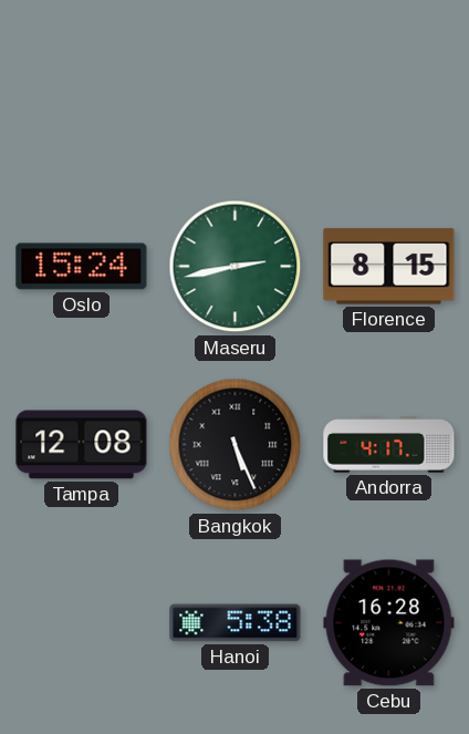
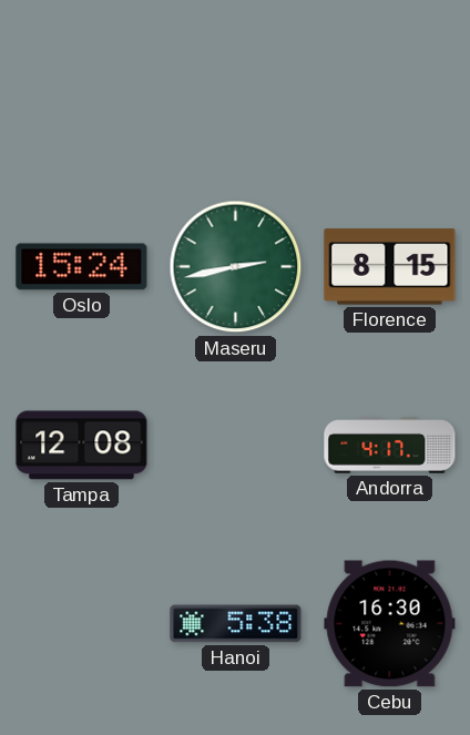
Bangkok: 5:26 -> none (236, 445)
Cebu: 16:28 -> 16:30 (390, 624)
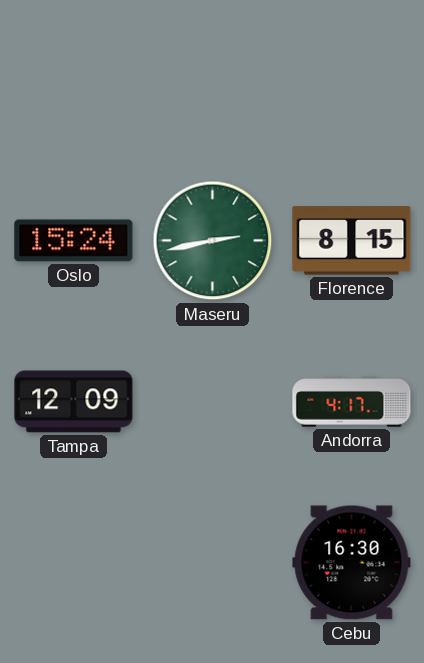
Tampa: 12:08 -> 12:09 (74, 402)
Hanoi: 5:38 -> none (236, 624)
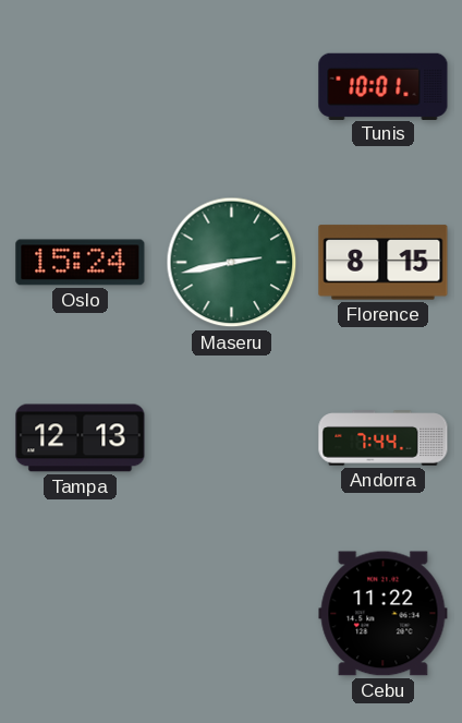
Tunis: none -> 10:01 (384, 86)
Tampa: 12:09 -> 12:13 (81, 438)
Andorra: 4:17 -> 7:44 (384, 438)
Cebu: 16:30 -> 11:22 (384, 614)
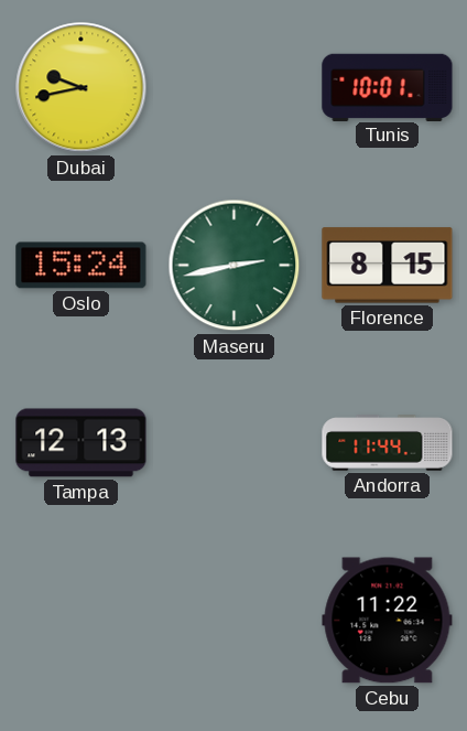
Dubai: none -> 9:43 (82, 88)
Andorra: 7:44 -> 11:44 (388, 443)
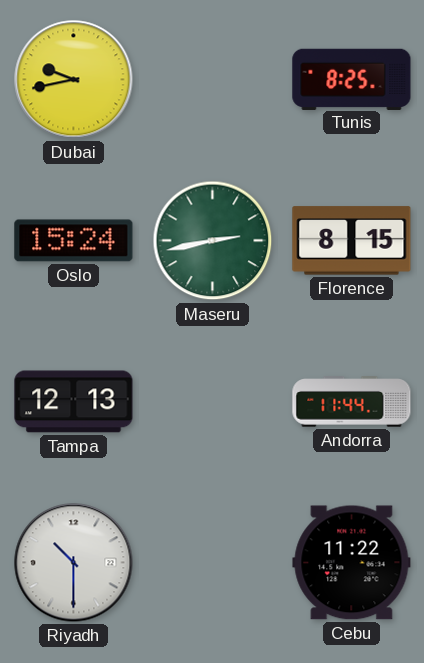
Tunis: 10:01 -> 8:25 (352, 79)
Riyadh: none -> 10:30 (74, 563)
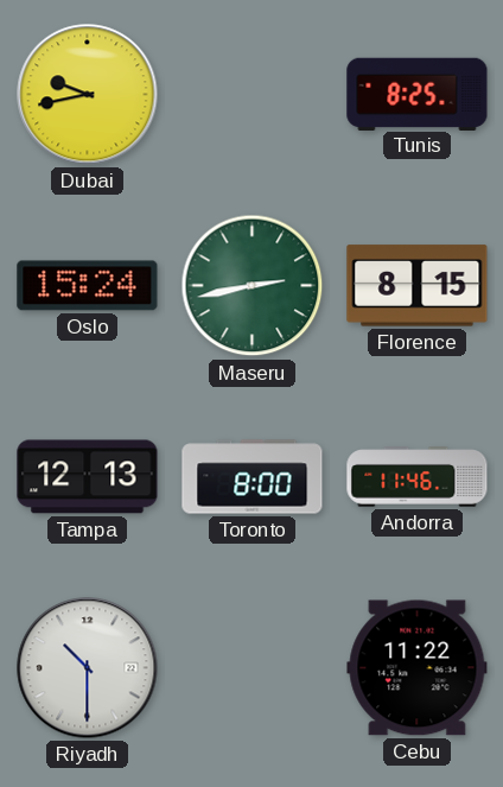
Toronto: none -> 8:00 (253, 477)
Andorra: 11:44 -> 11:46 (418, 477)
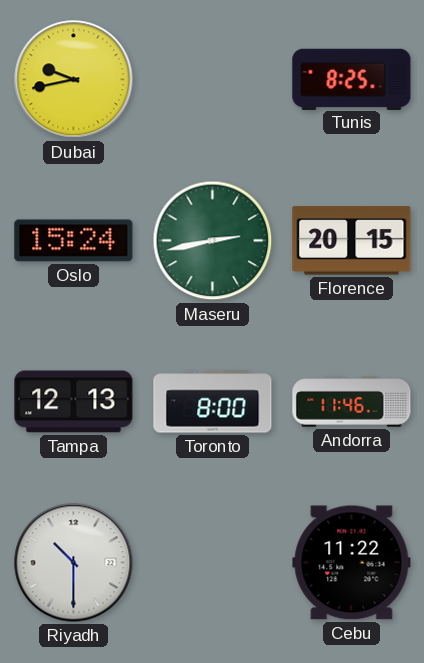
Florence: 8:15 -> 20:15 (352, 241)
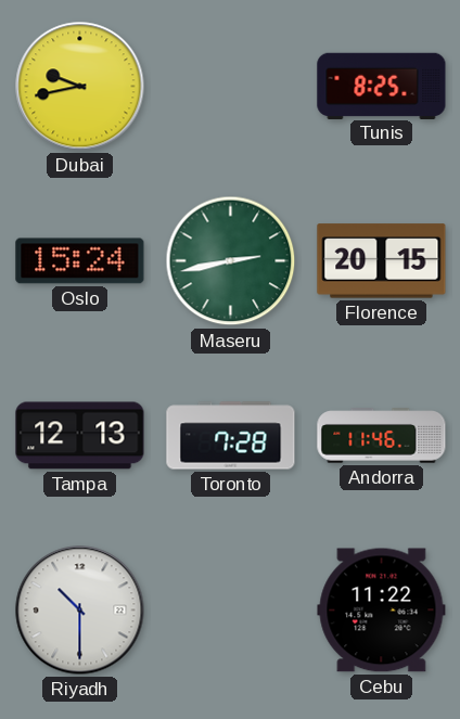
Toronto: 8:00 -> 7:28 (231, 436)
